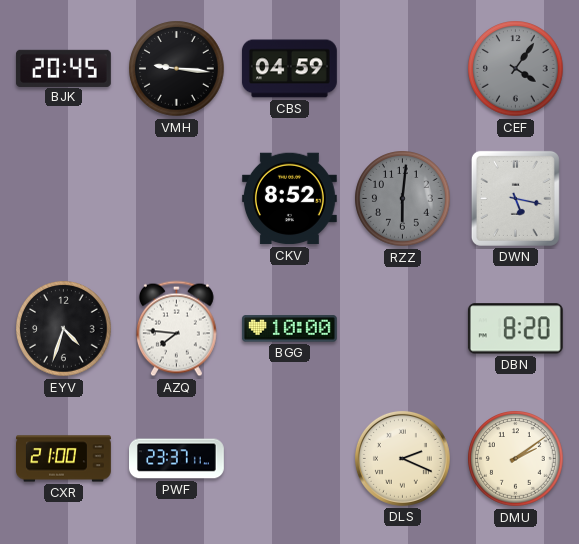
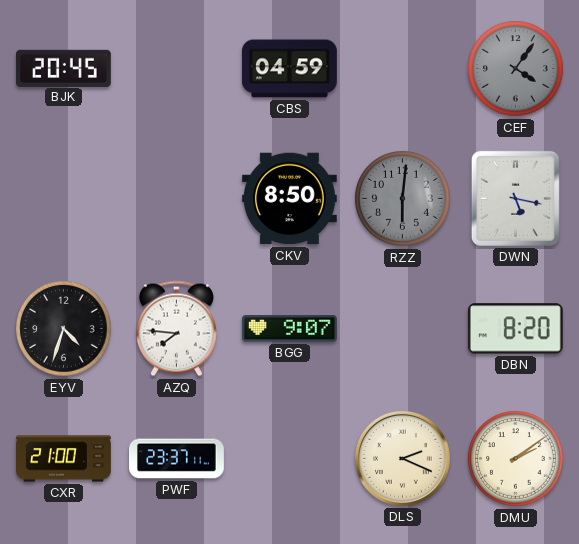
VMH: 9:16 -> none (177, 69)
CKV: 8:52 -> 8:50 (289, 199)
BGG: 10:00 -> 9:07 (289, 329)
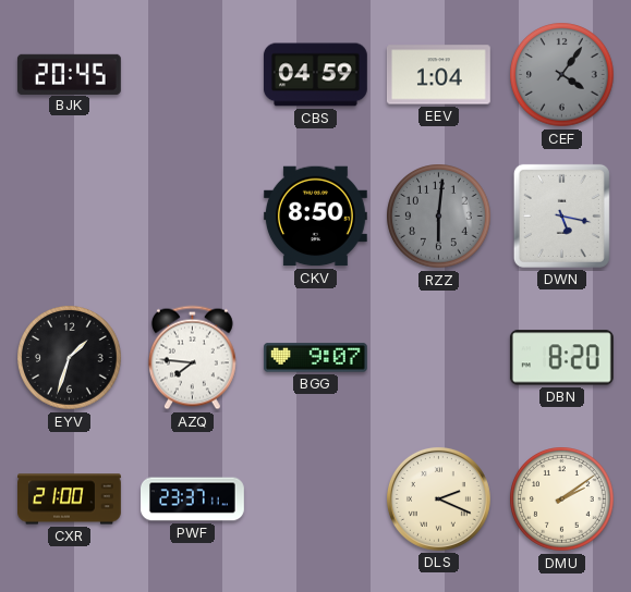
EEV: none -> 1:04 (438, 75)
EYV: 4:33 -> 1:33 (70, 358)
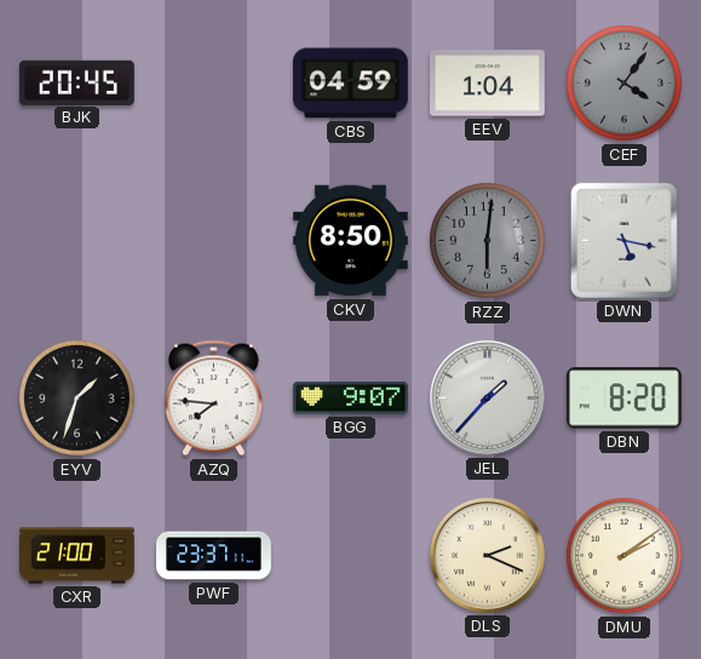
JEL: none -> 1:37 (487, 397)
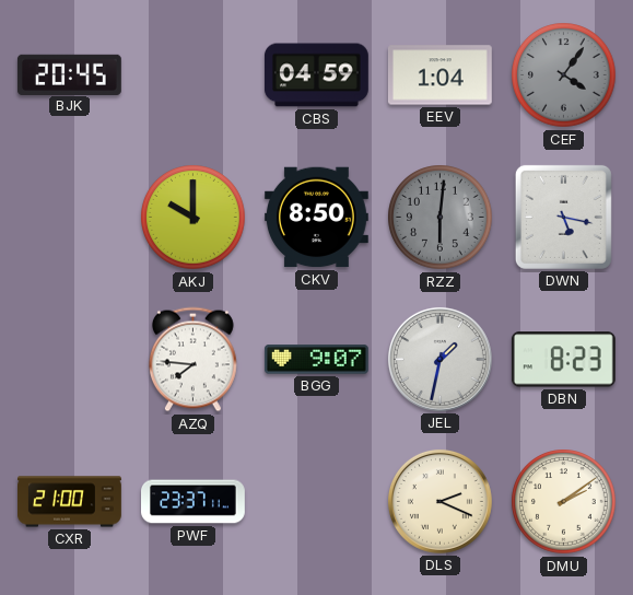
AKJ: none -> 10:00 (194, 218)
EYV: 1:33 -> none (77, 399)
JEL: 1:37 -> 1:32 (439, 359)
DBN: 8:20 -> 8:23 (563, 360)
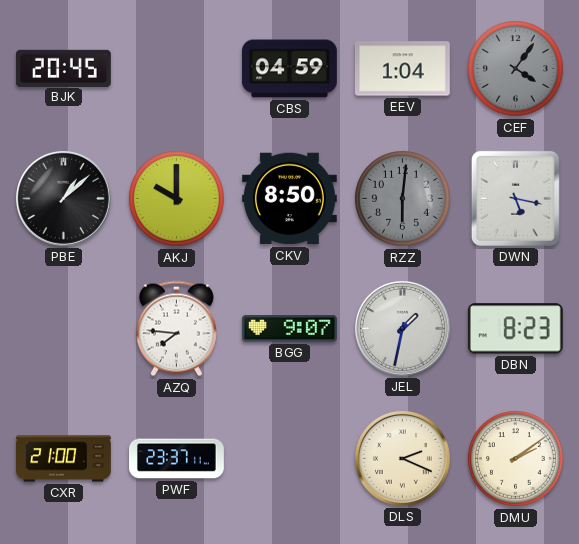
PBE: none -> 1:08 (63, 198)
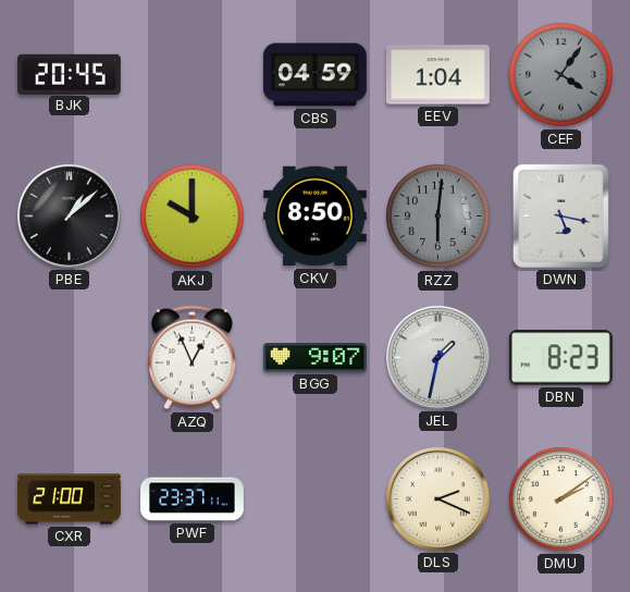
AZQ: 7:46 -> 12:56 (192, 358)
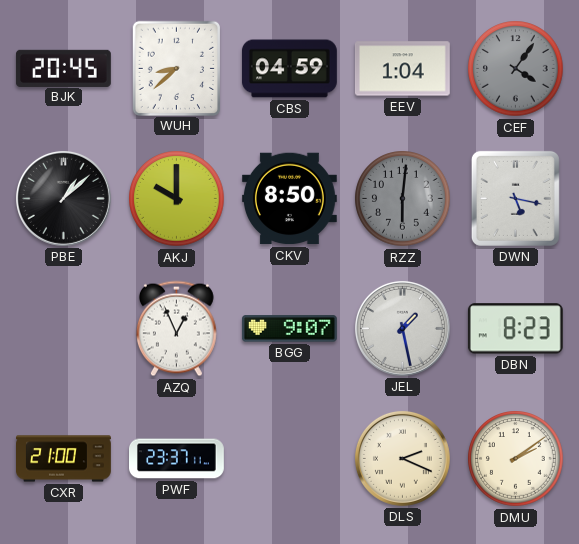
WUH: none -> 8:38 (176, 68)
JEL: 1:32 -> 1:28 (402, 328)
